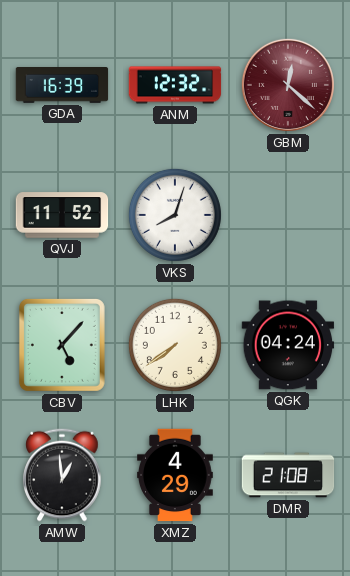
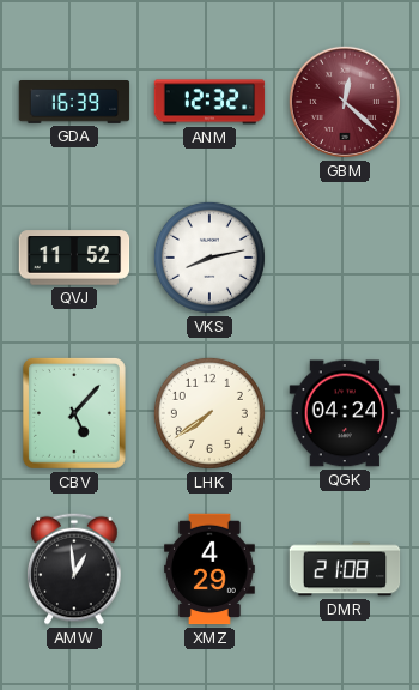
VKS: 8:03 -> 8:13 (209, 258)
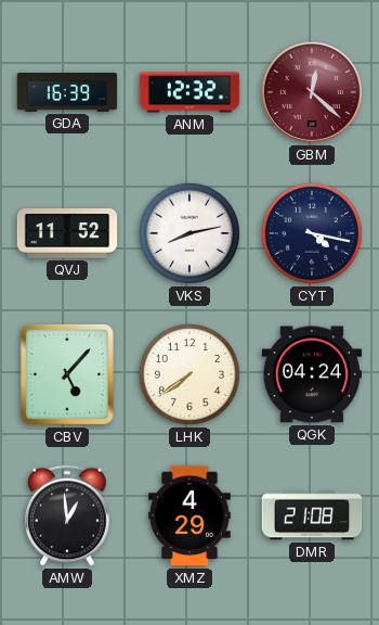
CYT: none -> 4:17 (312, 233)
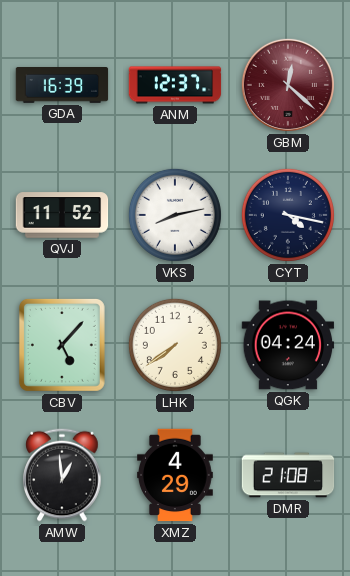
ANM: 12:32 -> 12:37 (175, 85)
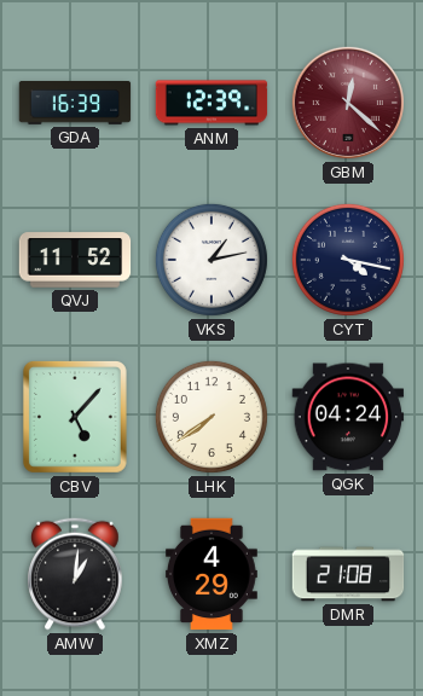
ANM: 12:37 -> 12:39 (211, 103)
VKS: 8:13 -> 1:13 (211, 260)
AMW: 12:59 -> 1:01 (75, 574)
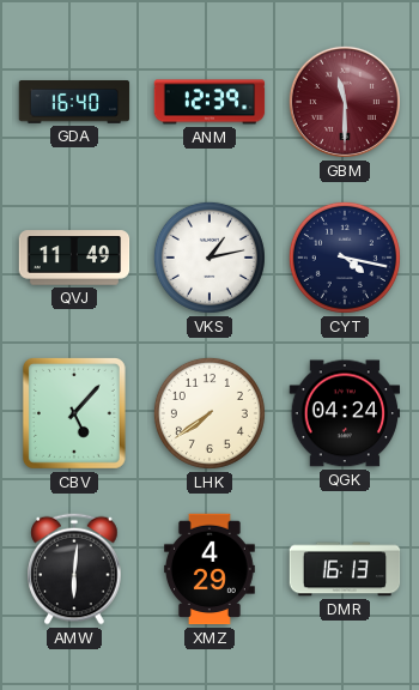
GDA: 16:39 -> 16:40 (74, 103)
GBM: 12:22 -> 11:30 (345, 102)
QVJ: 11:52 -> 11:49 (74, 258)
AMW: 1:01 -> 6:01 (74, 569)
DMR: 21:08 -> 16:13 (345, 569)
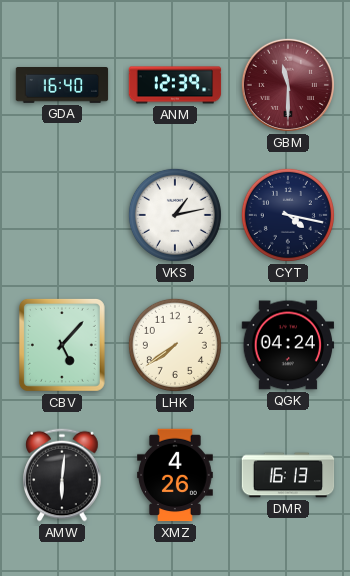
QVJ: 11:49 -> none (74, 258)
XMZ: 4:29 -> 4:26 (176, 475)
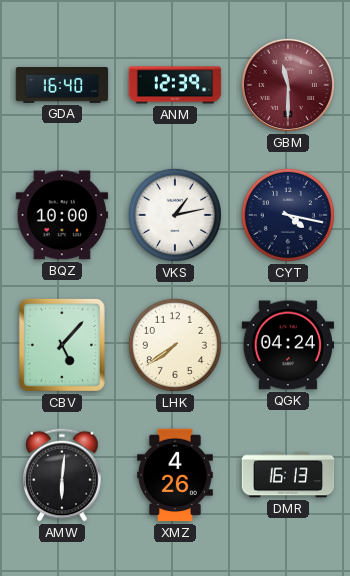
BQZ: none -> 10:00 (62, 215)
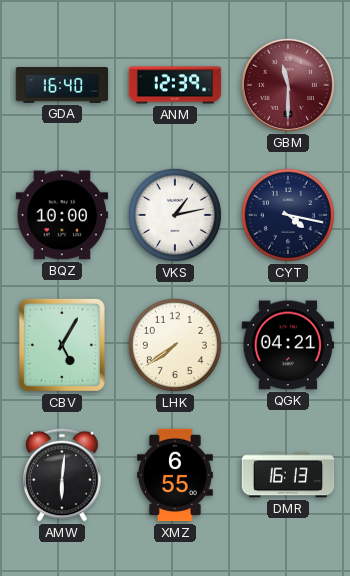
CBV: 5:07 -> 5:05 (62, 345)
QGK: 04:24 -> 04:21 (288, 345)
XMZ: 4:26 -> 6:55 (176, 475)
